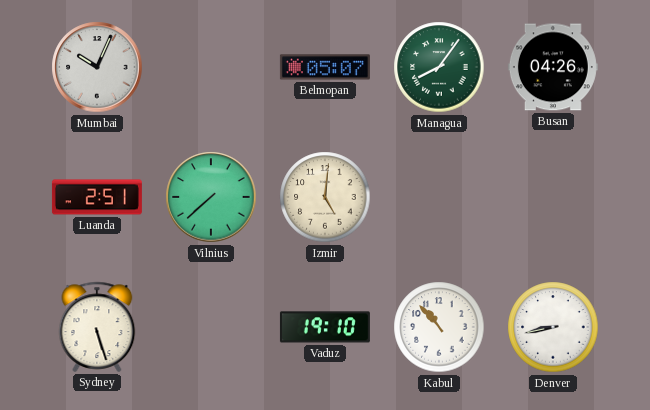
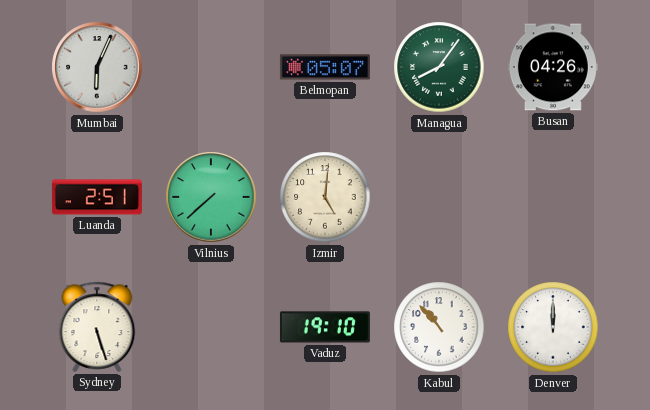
Mumbai: 10:04 -> 6:04 (97, 67)
Denver: 8:43 -> 12:00 (553, 327)
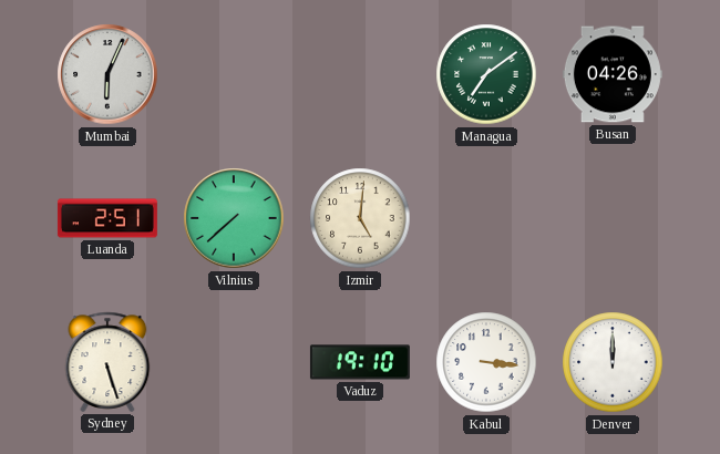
Belmopan: 05:07 -> none (325, 67)
Managua: 8:06 -> 7:09 (486, 74)
Kabul: 10:53 -> 3:16 (486, 362)
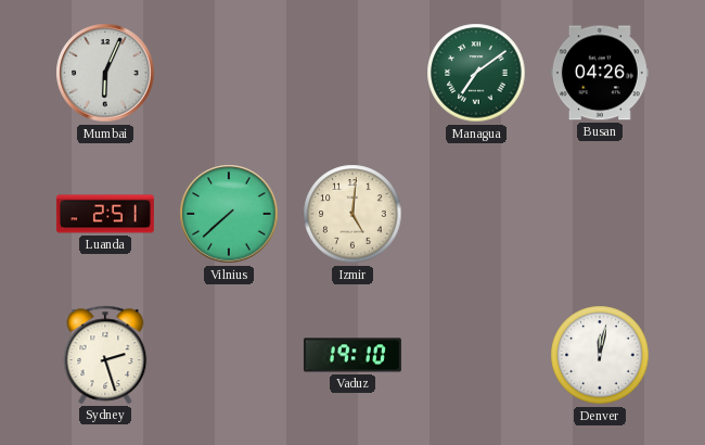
Sydney: 5:27 -> 2:27 (105, 355)
Kabul: 3:16 -> none (486, 362)
Denver: 12:00 -> 12:02 (600, 355)
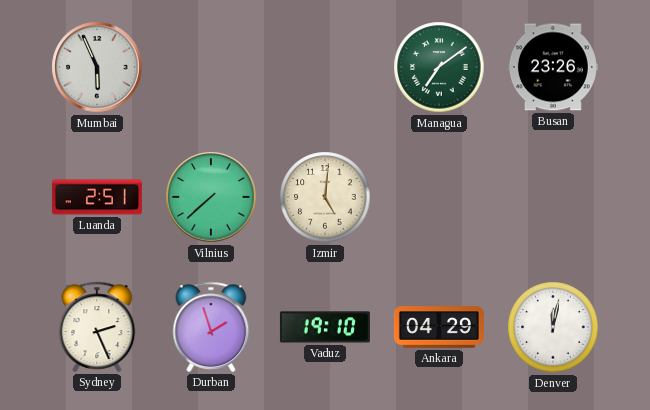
Mumbai: 6:04 -> 5:56 (97, 67)
Busan: 04:26 -> 23:26 (553, 67)
Sydney: 2:27 -> 2:26 (97, 327)
Durban: none -> 1:57 (211, 327)
Ankara: none -> 04:29 (439, 327)
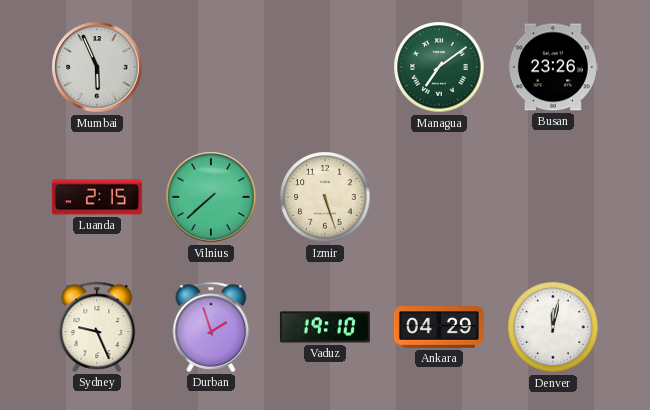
Luanda: 2:51 -> 2:15 (97, 197)
Izmir: 5:01 -> 5:27 (325, 197)
Sydney: 2:26 -> 9:26 (97, 327)
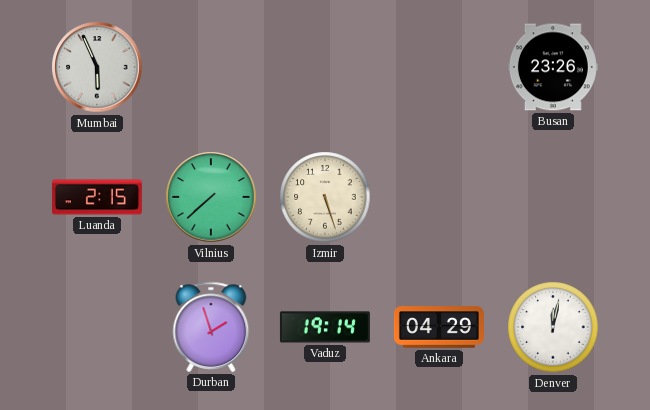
Managua: 7:09 -> none (439, 67)
Sydney: 9:26 -> none (97, 327)
Vaduz: 19:10 -> 19:14 (325, 327)
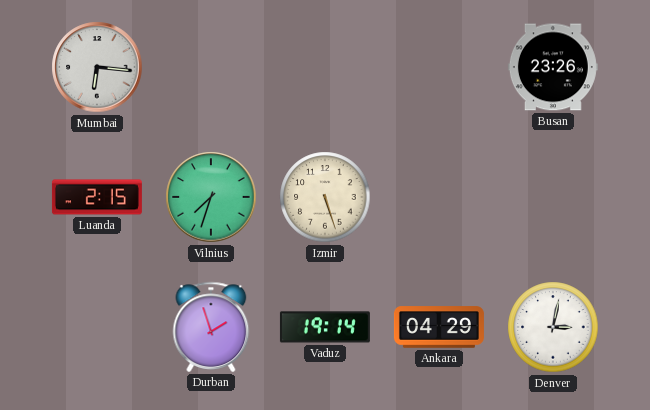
Mumbai: 5:56 -> 6:16 (97, 67)
Vilnius: 7:38 -> 7:33 (211, 197)
Denver: 12:02 -> 3:02 (553, 327)
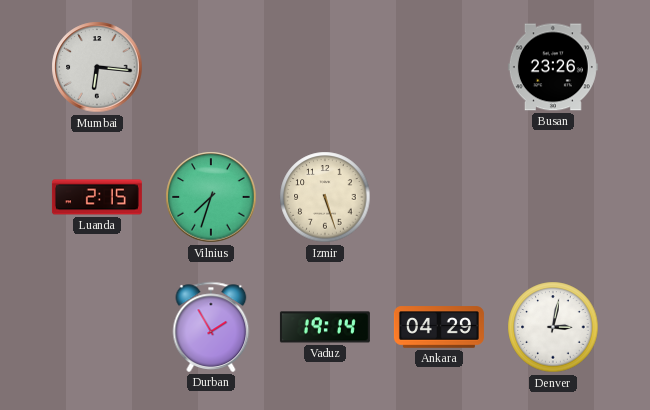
Durban: 1:57 -> 1:55 (211, 327)
